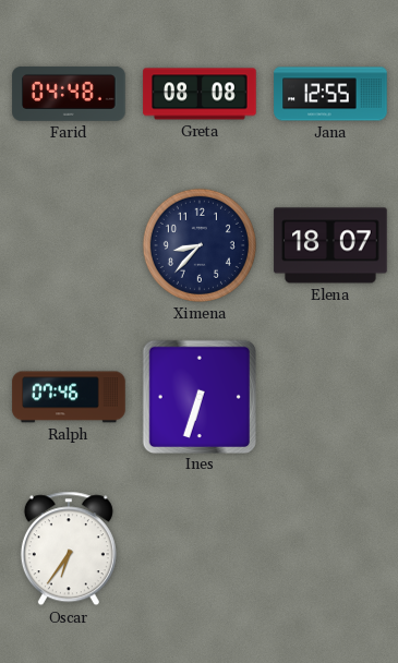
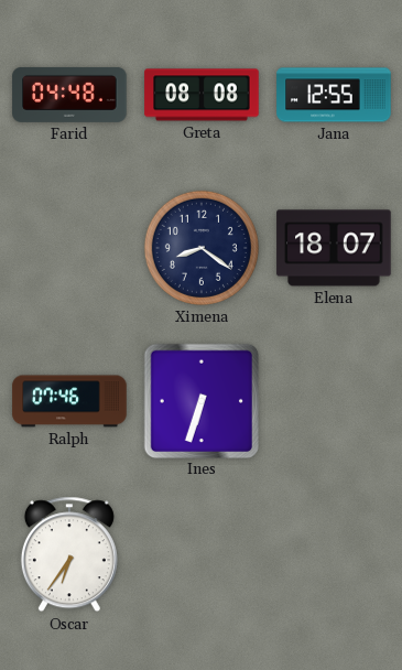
Ximena: 8:37 -> 8:21 (202, 248)
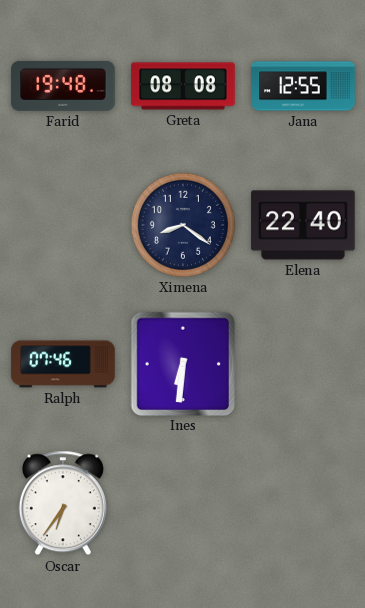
Farid: 04:48 -> 19:48 (63, 86)
Elena: 18:07 -> 22:40 (303, 225)
Ines: 6:33 -> 6:31 (182, 363)
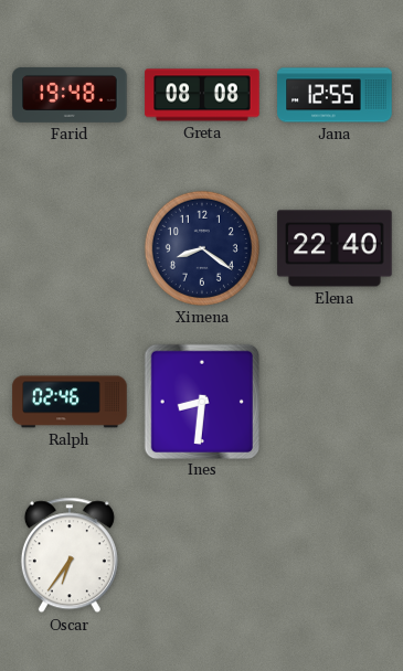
Ralph: 07:46 -> 02:46 (70, 402)
Ines: 6:31 -> 8:31 (201, 401)
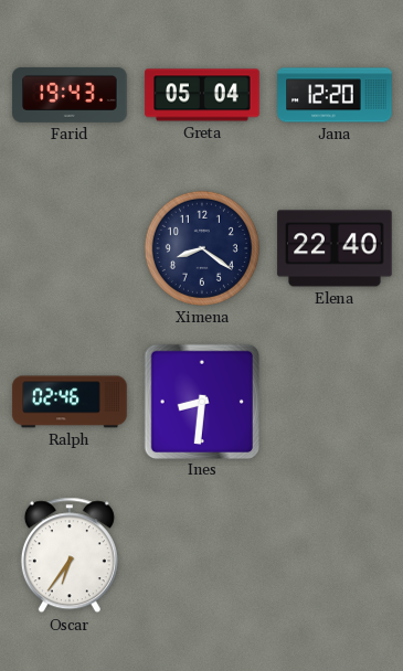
Farid: 19:48 -> 19:43 (70, 95)
Greta: 08:08 -> 05:04 (202, 95)
Jana: 12:55 -> 12:20 (335, 95)
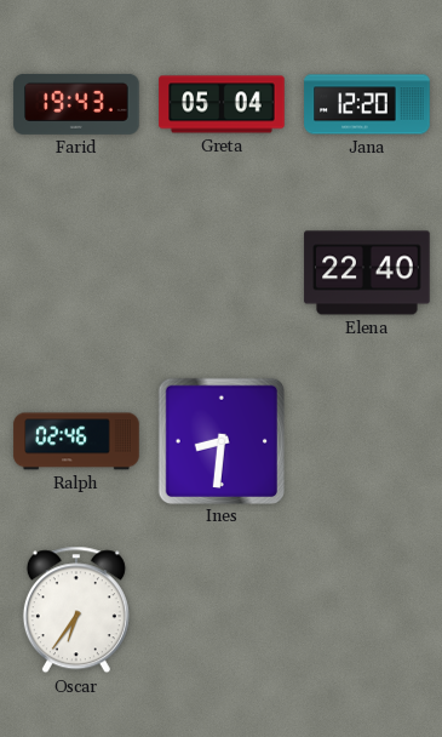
Ximena: 8:21 -> none (202, 248)
